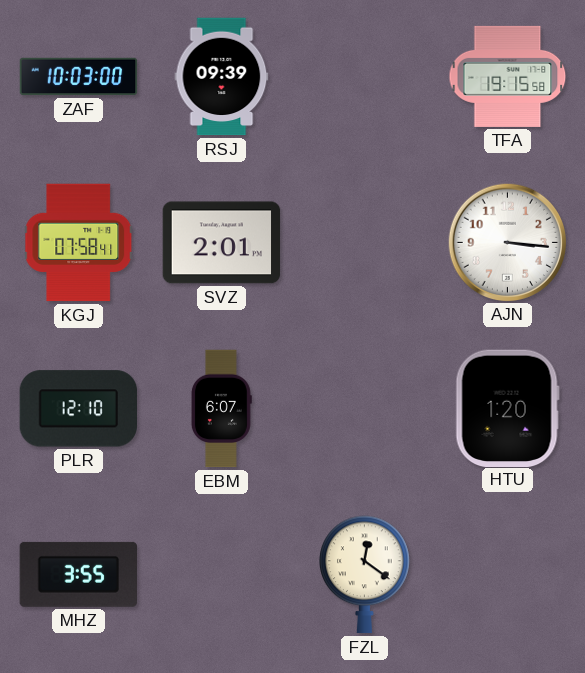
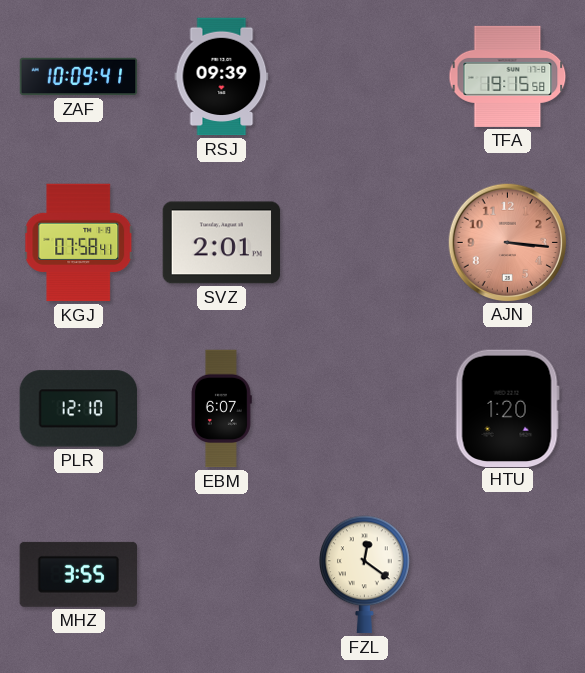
ZAF: 10:03 -> 10:09 (79, 77)
AJN dial: white -> salmon (507, 242)
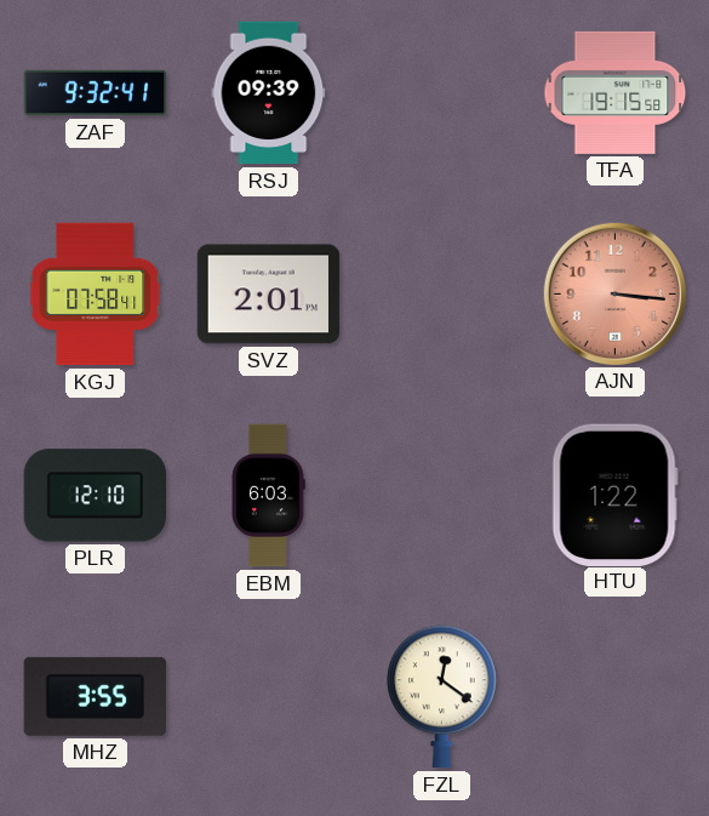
ZAF: 10:09 -> 9:32 (96, 93)
EBM: 6:07 -> 6:03 (269, 496)
HTU: 1:20 -> 1:22 (614, 495)
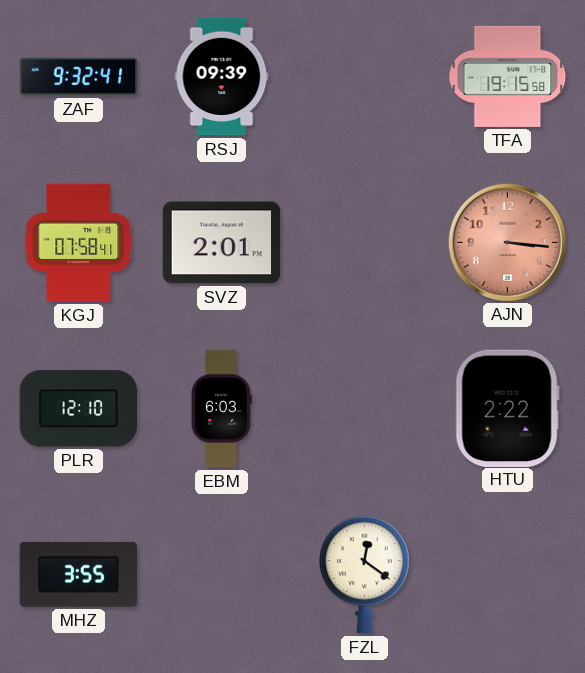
HTU: 1:22 -> 2:22 (507, 408)
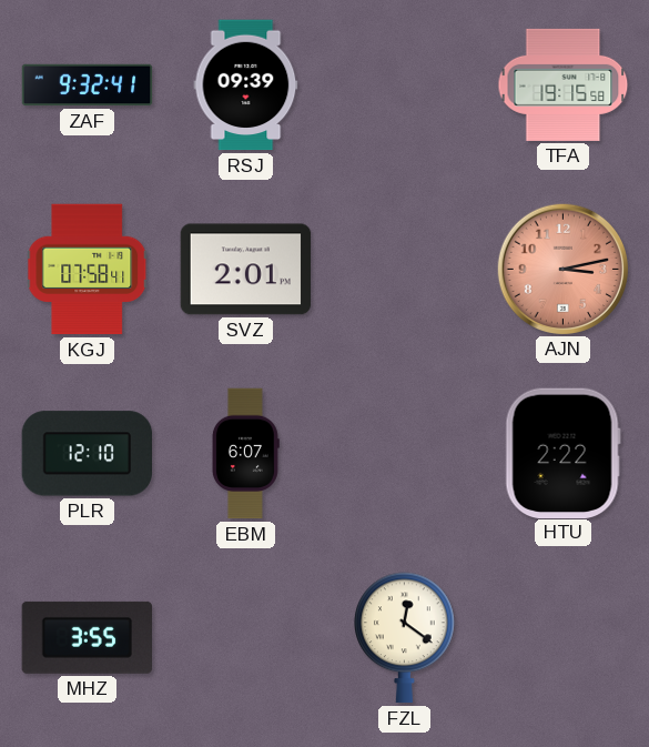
AJN: 3:16 -> 3:13 (562, 269)
EBM: 6:03 -> 6:07 (246, 454)
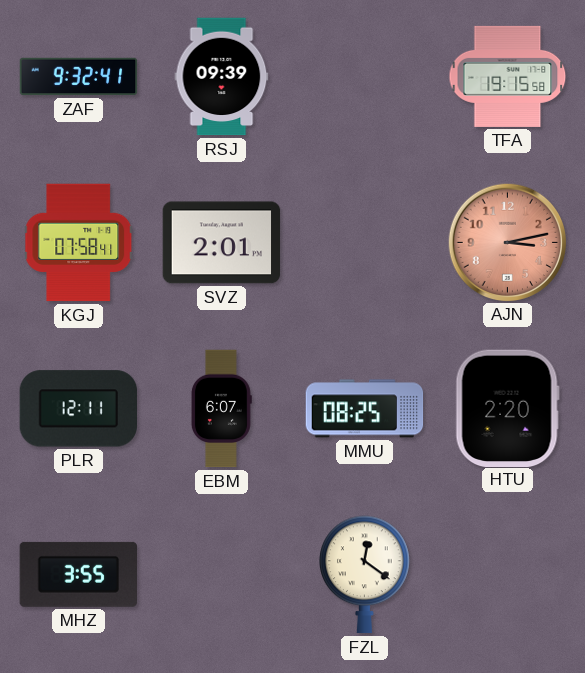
PLR: 12:10 -> 12:11 (78, 409)
MMU: none -> 08:25 (365, 409)
HTU: 2:22 -> 2:20 (507, 408)
